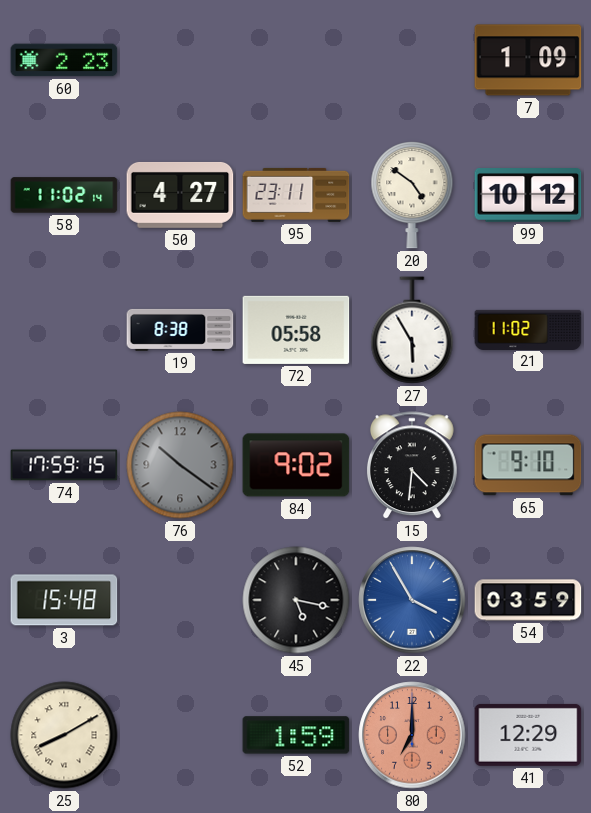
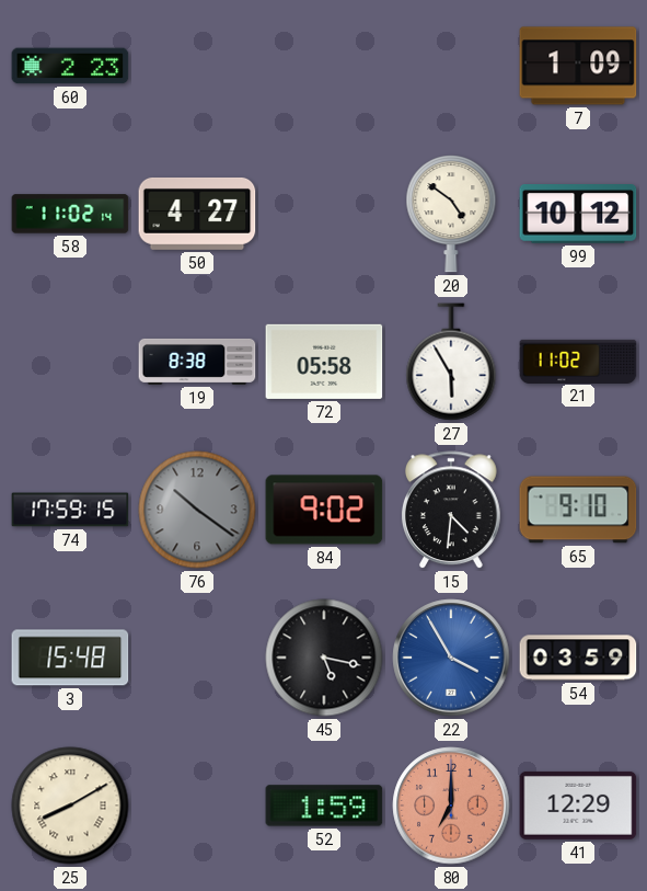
95: 23:11 -> none (296, 195)
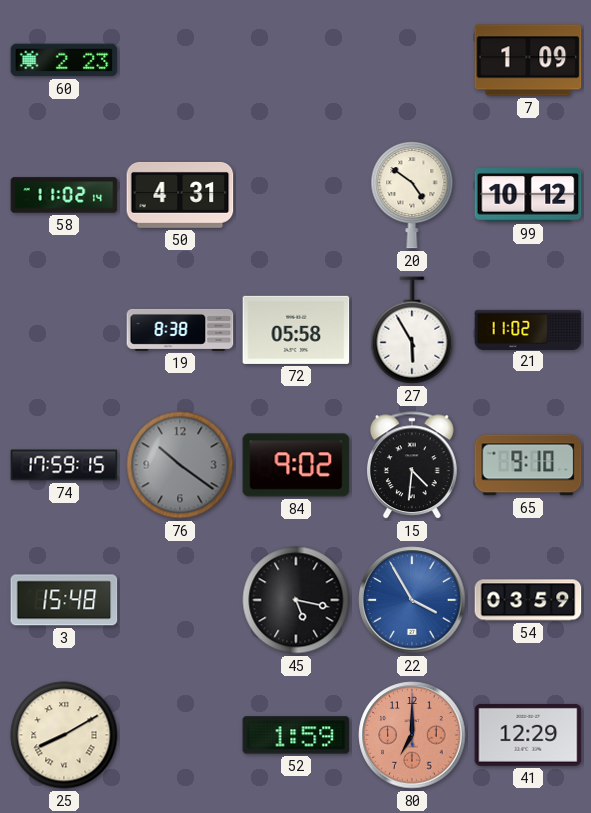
50: 4:27 -> 4:31 (180, 195)
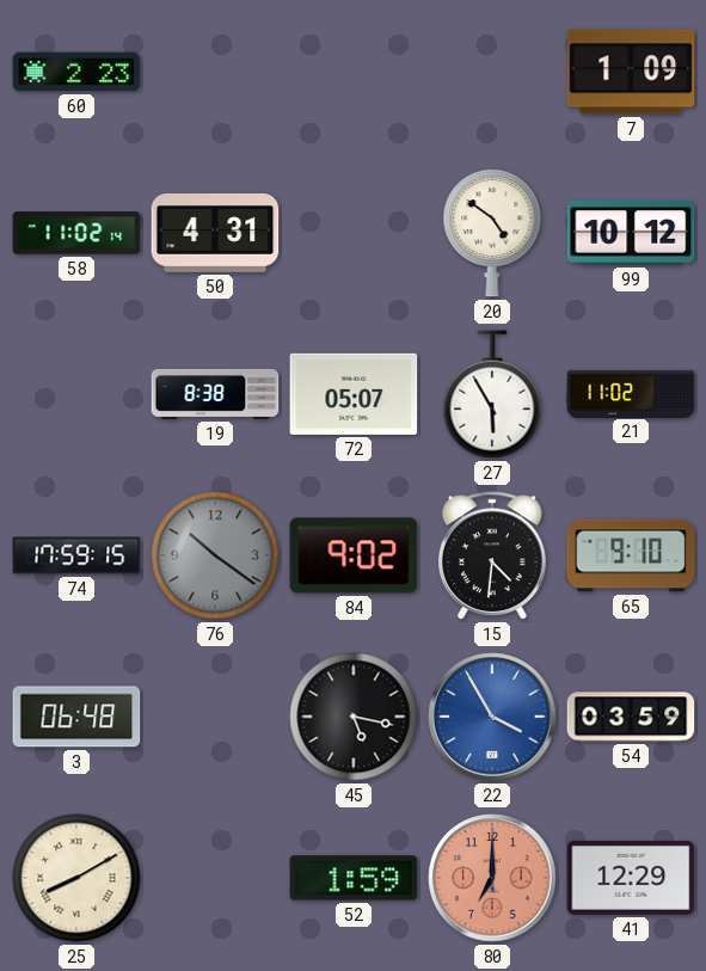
72: 05:58 -> 05:07 (354, 394)
3: 15:48 -> 06:48 (76, 717)
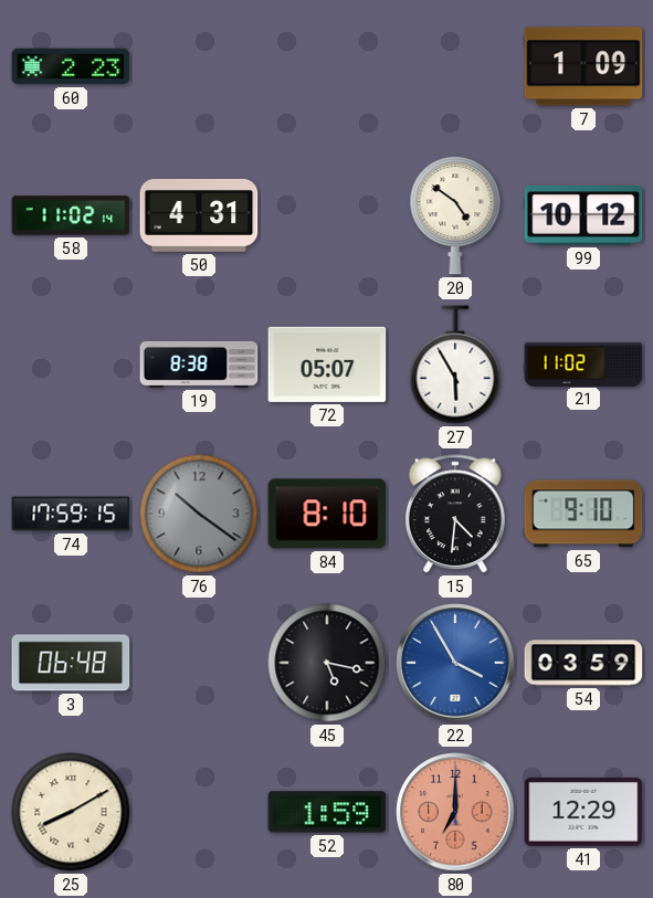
84: 9:02 -> 8:10 (327, 514)
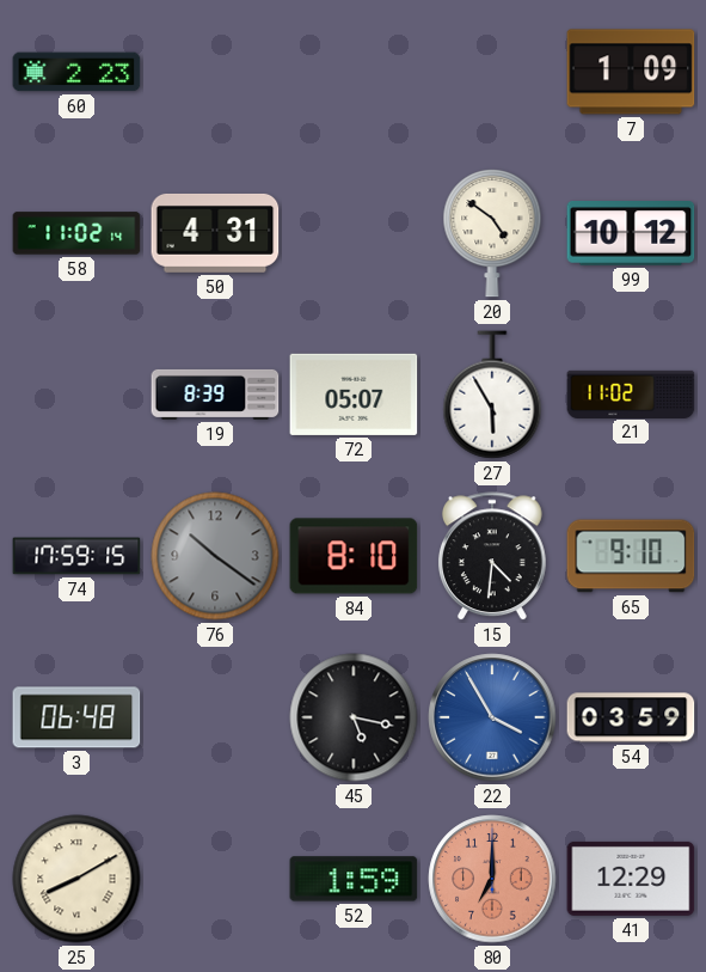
19: 8:38 -> 8:39 (215, 395)
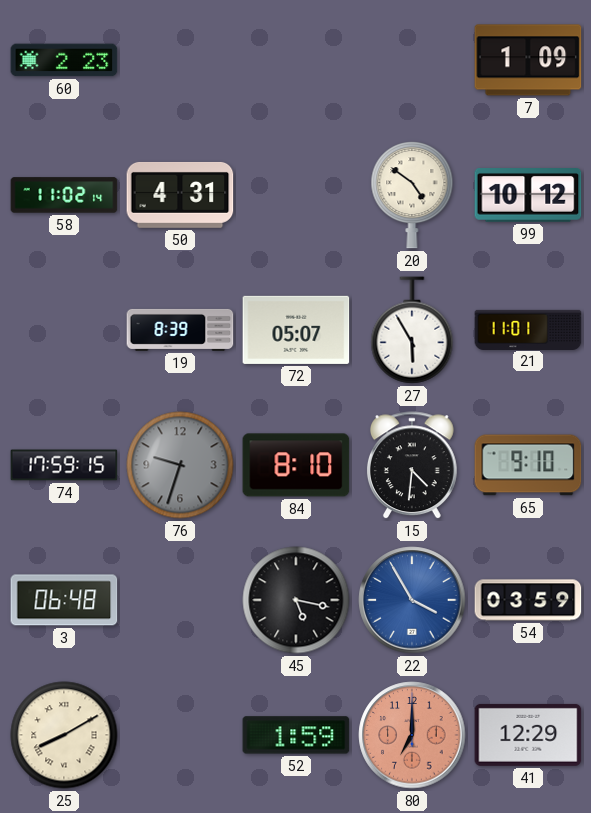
21: 11:02 -> 11:01 (528, 329)
76: 10:21 -> 9:33 (180, 465)
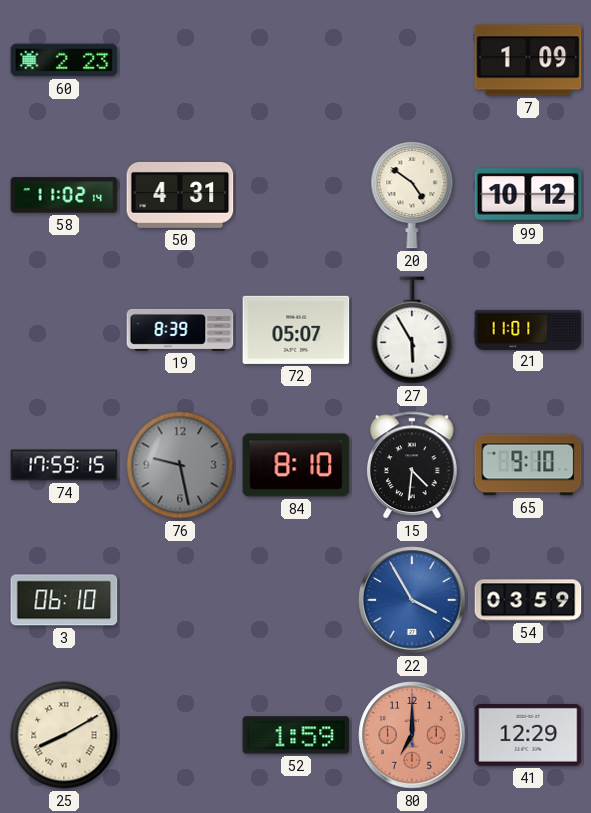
76: 9:33 -> 9:28 (180, 465)
3: 06:48 -> 06:10 (64, 600)
45: 5:17 -> none (296, 600)
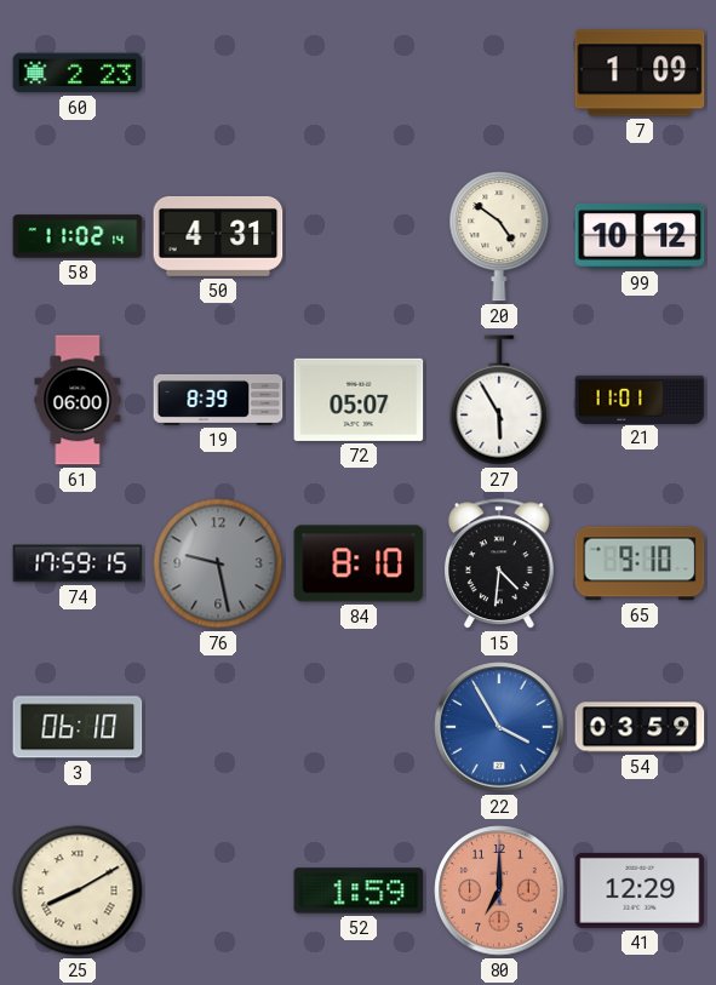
61: none -> 06:00 (78, 400)
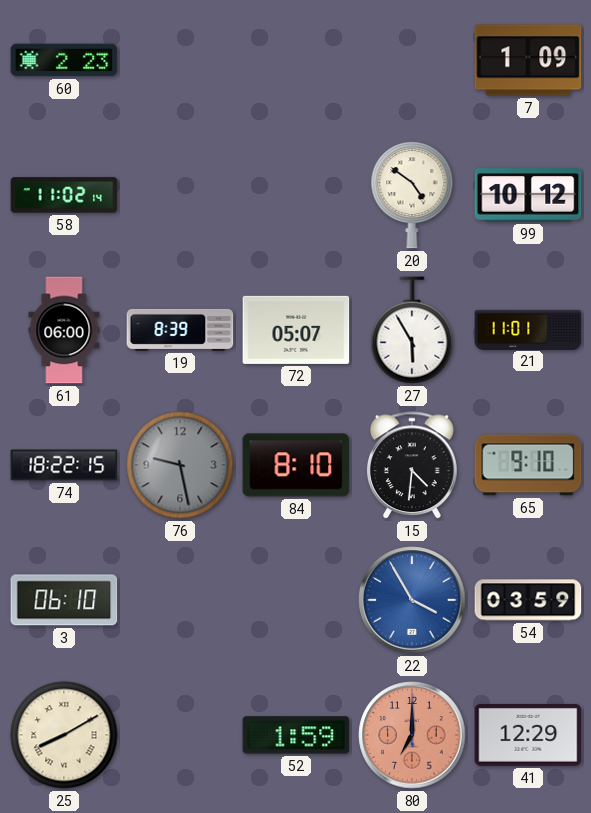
50: 4:31 -> none (218, 236)
74: 17:59 -> 18:22 (64, 465)
